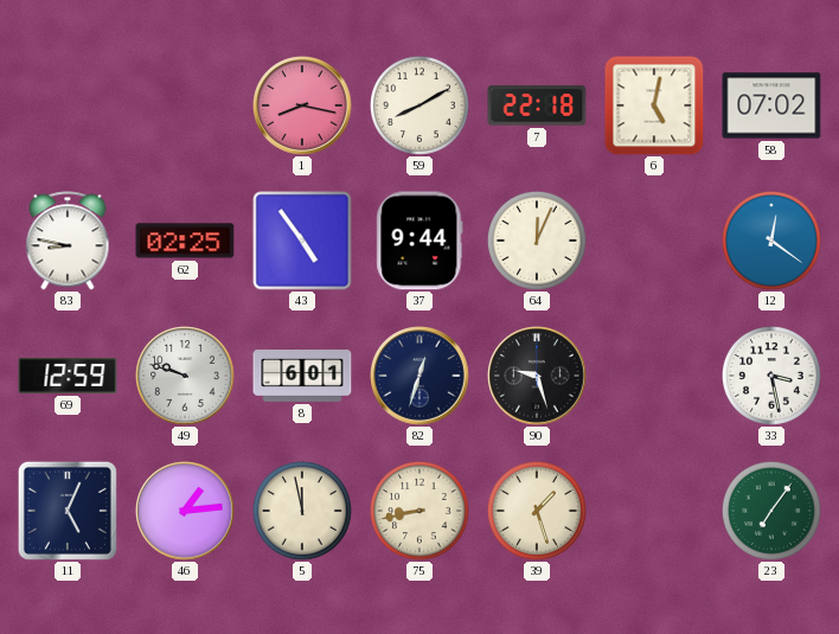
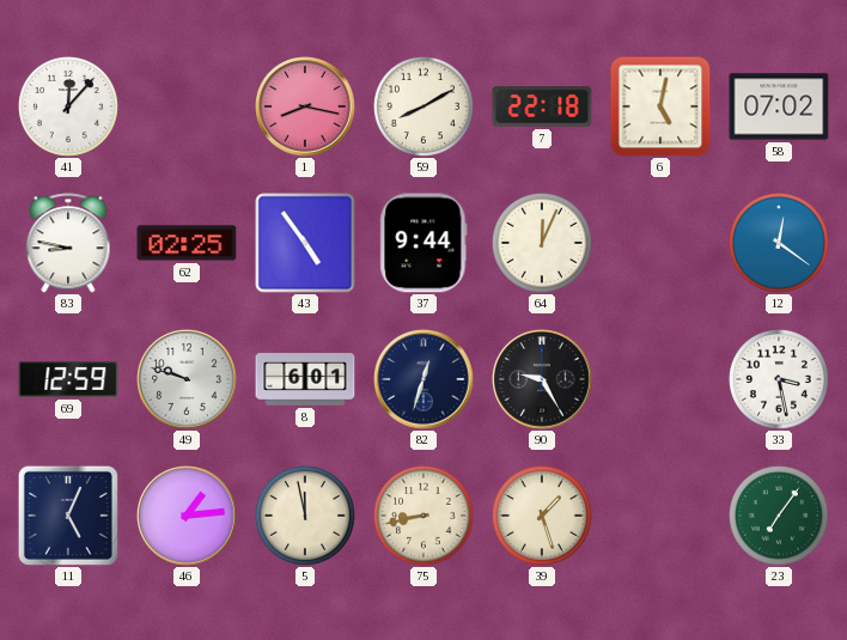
41: none -> 12:07 (68, 106)
90: 9:27 -> 9:25 (542, 379)
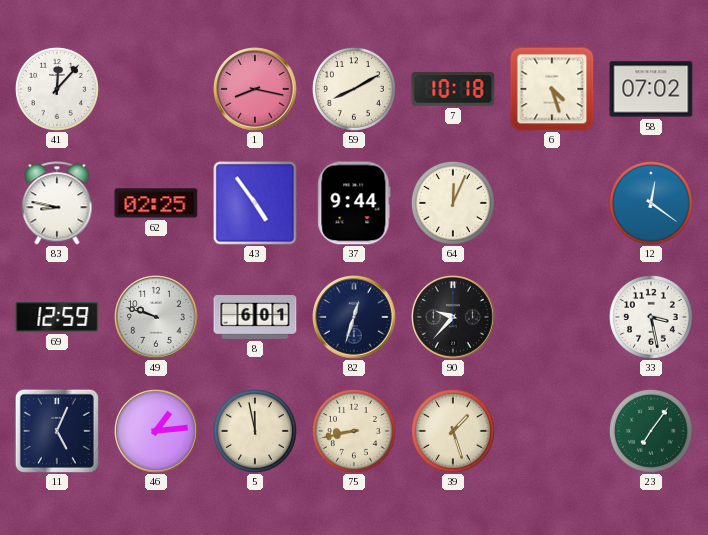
7: 22:18 -> 10:18 (453, 89)
6: 5:02 -> 4:27 (552, 89)
90: 9:25 -> 9:37 (453, 317)
